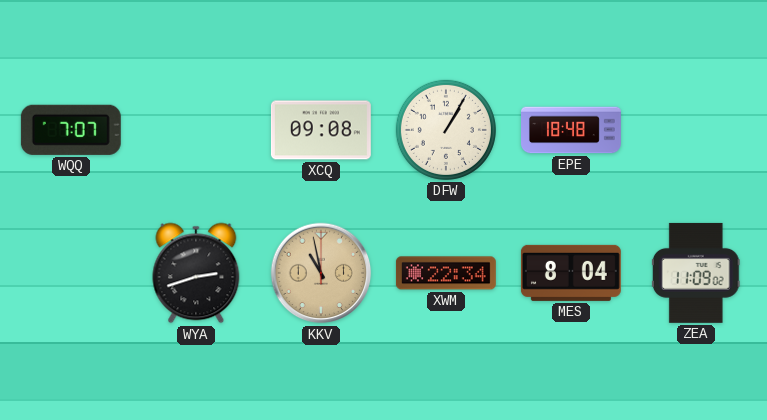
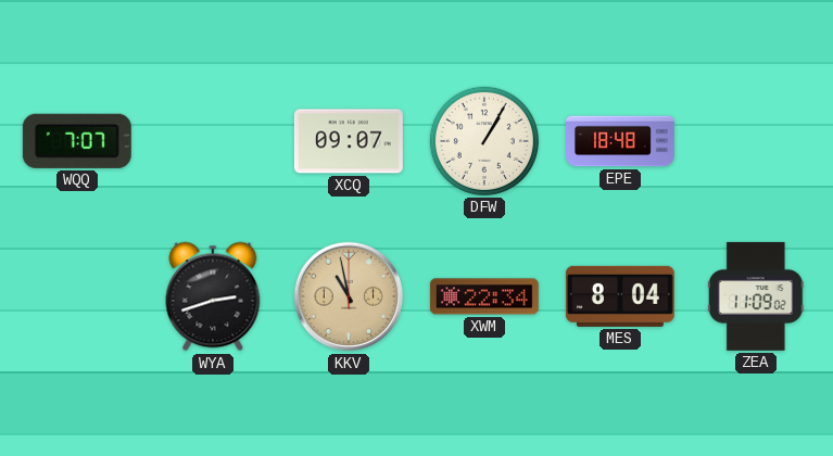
XCQ: 09:08 -> 09:07 (349, 141)
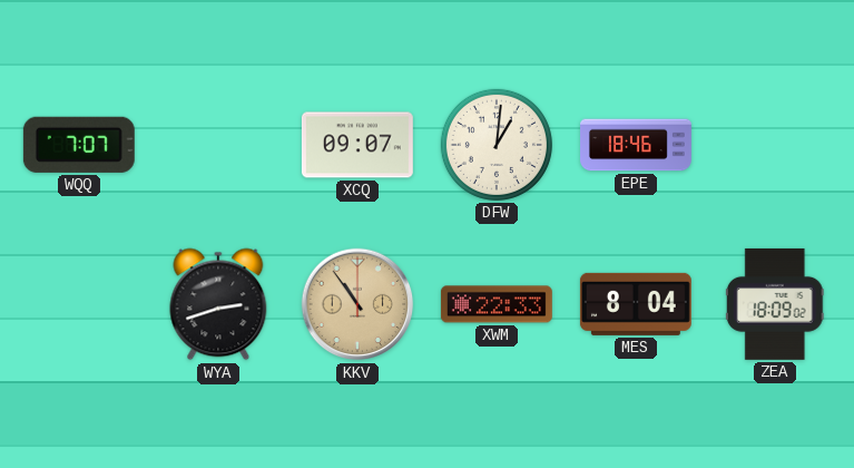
DFW: 1:05 -> 1:01 (497, 145)
EPE: 18:48 -> 18:46 (637, 145)
KKV: 10:58 -> 10:54 (357, 304)
XWM: 22:34 -> 22:33 (497, 304)
ZEA: 11:09 -> 18:09 (775, 304)
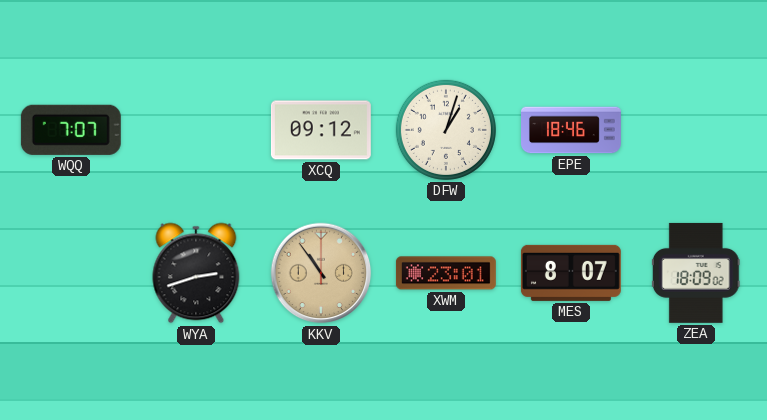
XCQ: 09:07 -> 09:12 (321, 130)
DFW: 1:01 -> 1:03 (446, 130)
XWM: 22:33 -> 23:01 (446, 273)
MES: 8:04 -> 8:07 (571, 273)
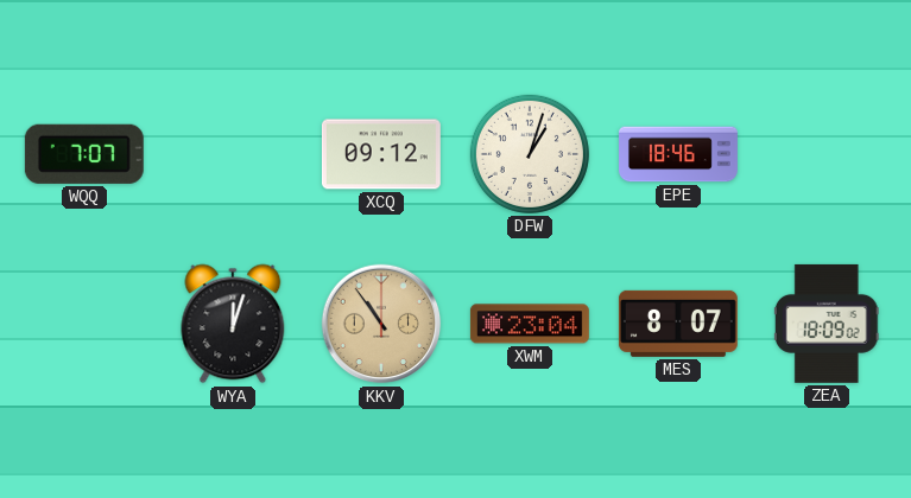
WYA: 2:42 -> 12:03 (233, 324)
XWM: 23:01 -> 23:04 (530, 324)
